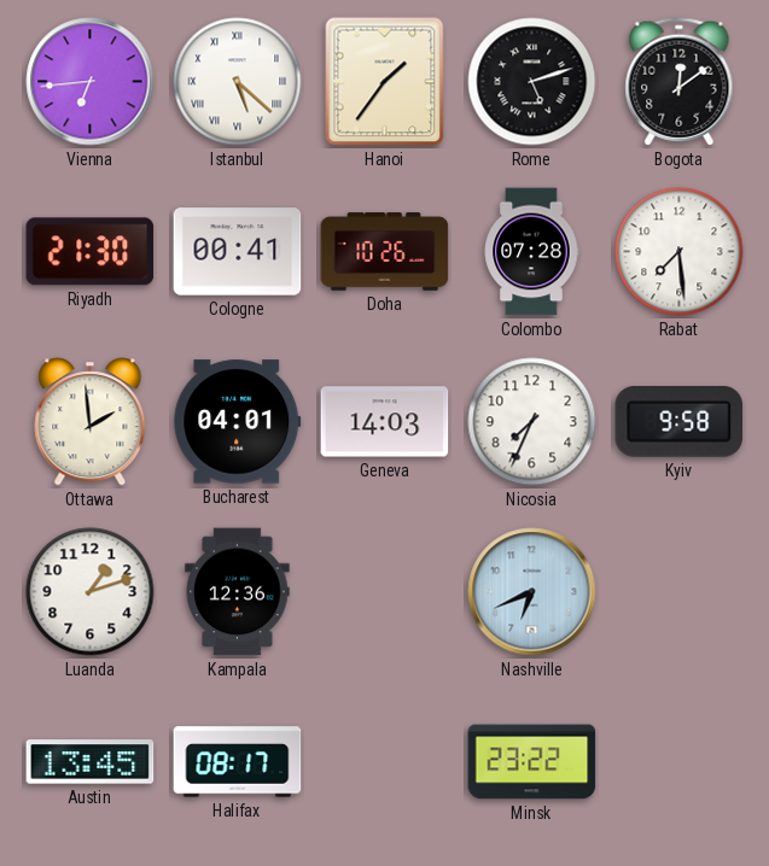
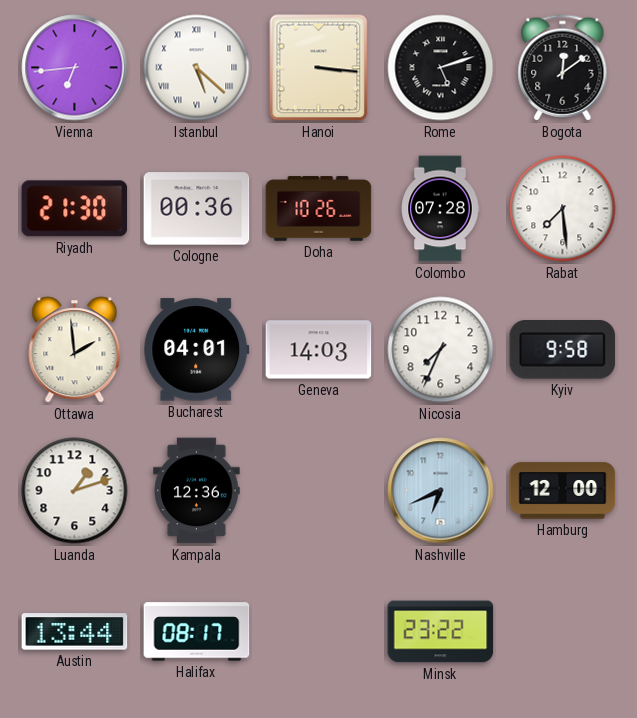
Hanoi: 1:36 -> 3:16 (319, 68)
Cologne: 00:41 -> 00:36 (197, 209)
Hamburg: none -> 12:00 (563, 491)
Austin: 13:45 -> 13:44 (75, 632)
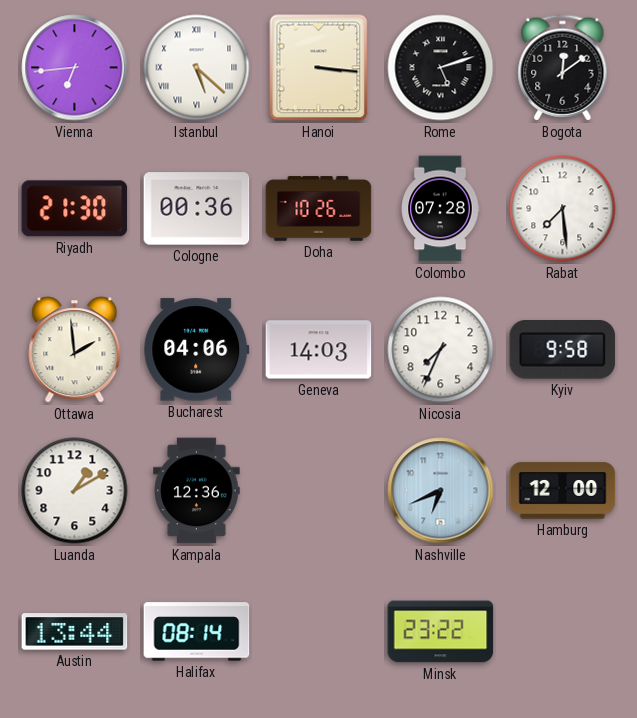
Bucharest: 04:01 -> 04:06 (197, 350)
Luanda: 1:12 -> 1:10 (75, 491)
Halifax: 08:17 -> 08:14 (197, 632)
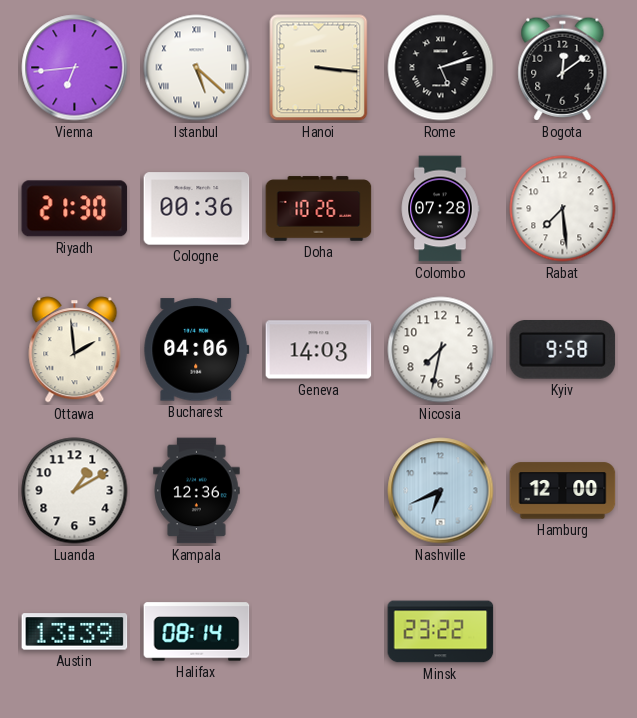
Nicosia: 7:34 -> 7:32 (441, 350)
Austin: 13:44 -> 13:39 (75, 632)
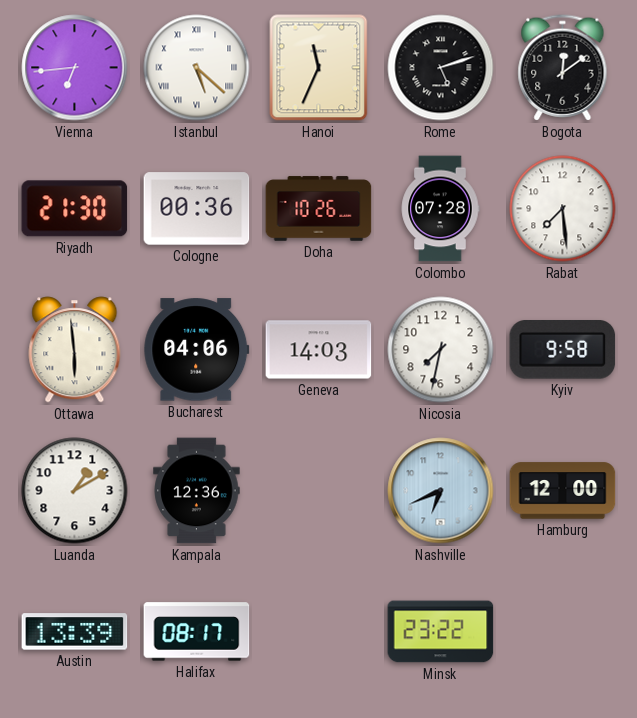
Hanoi: 3:16 -> 11:34 (319, 68)
Ottawa: 1:59 -> 5:59 (75, 350)
Halifax: 08:14 -> 08:17 (197, 632)
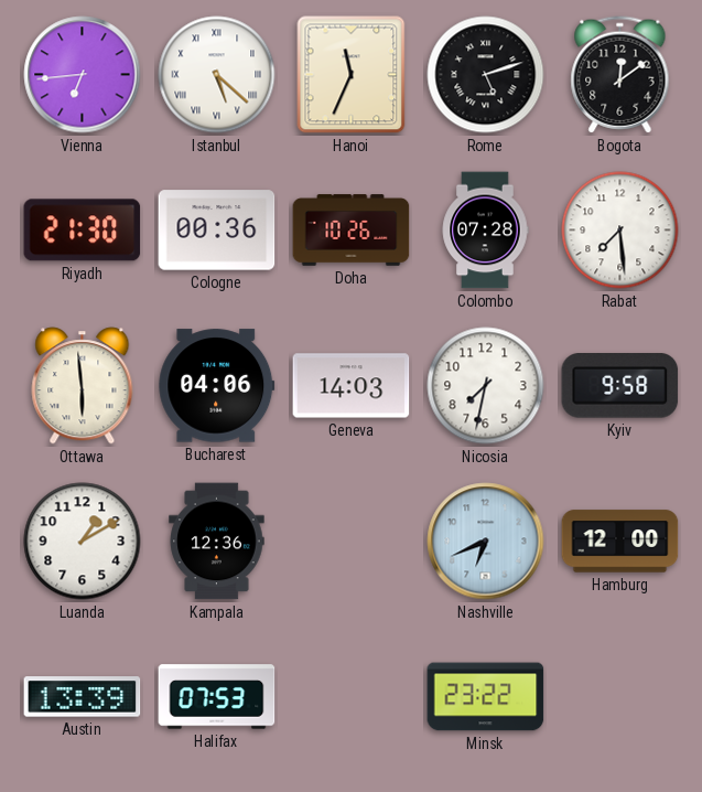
Halifax: 08:17 -> 07:53 (217, 697)
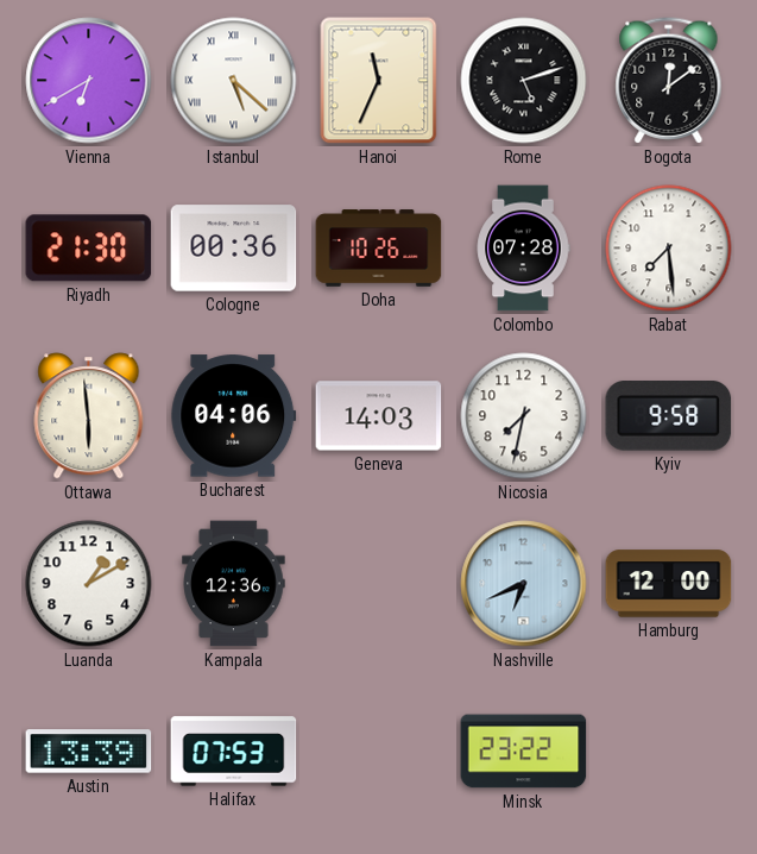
Vienna: 6:44 -> 6:40 (89, 81)
